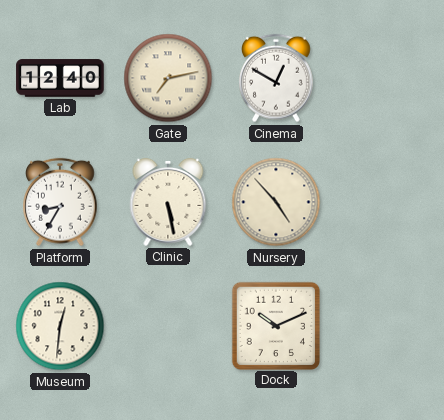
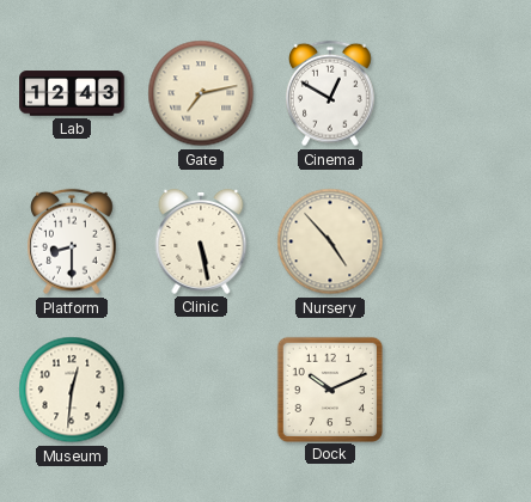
Lab: 12:40 -> 12:43 (72, 93)
Platform: 8:35 -> 8:30 (73, 241)
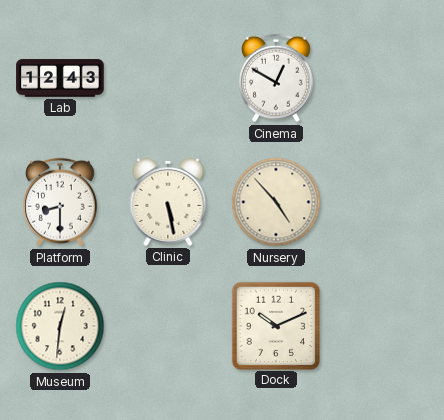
Gate: 7:13 -> none (201, 93)
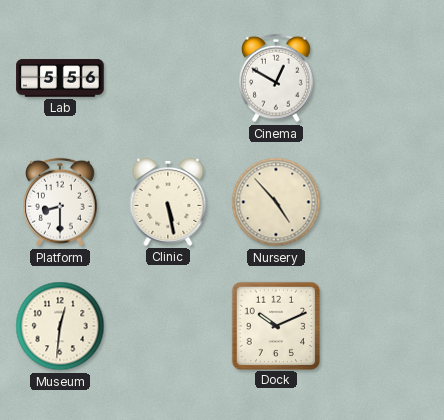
Lab: 12:43 -> 5:56 (60, 78)
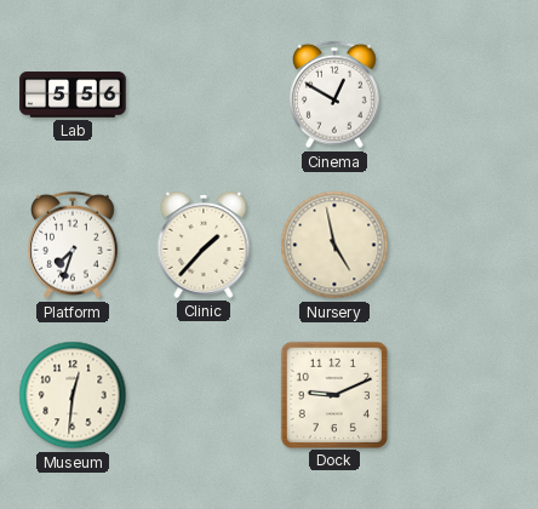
Platform: 8:30 -> 7:33 (74, 245)
Clinic: 5:28 -> 1:37 (204, 245)
Nursery: 4:53 -> 4:58 (334, 245)
Dock: 10:11 -> 9:11 (333, 394)
